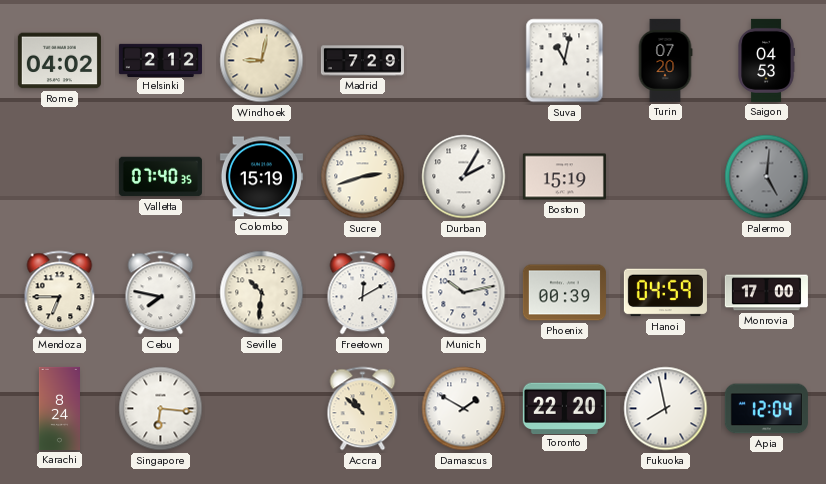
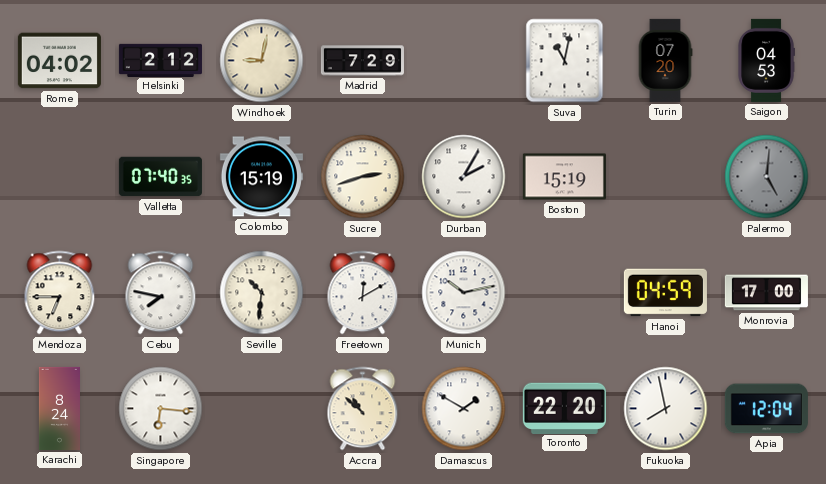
Phoenix: 00:39 -> none (564, 293)
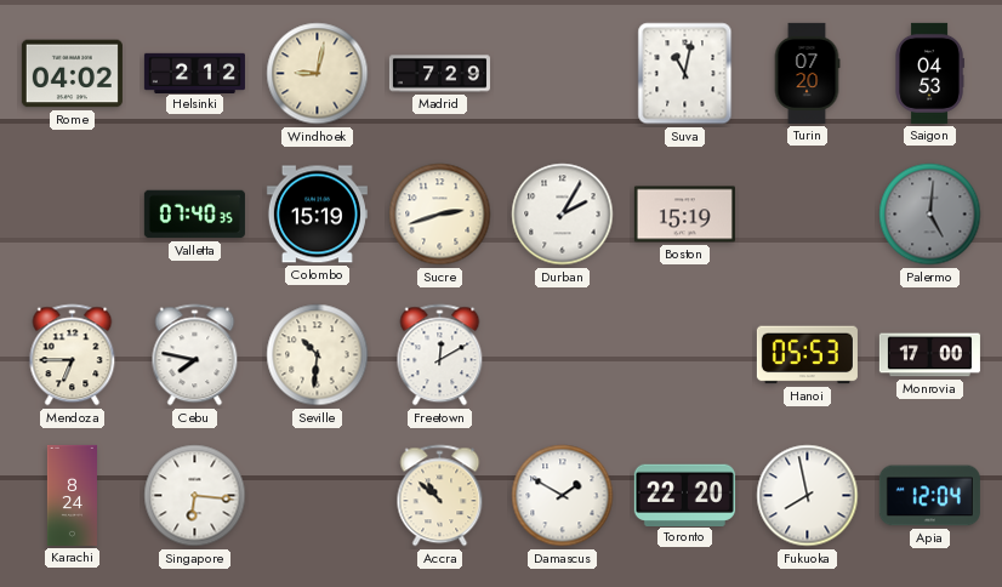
Munich: 10:13 -> none (464, 293)
Hanoi: 04:59 -> 05:53 (807, 355)
